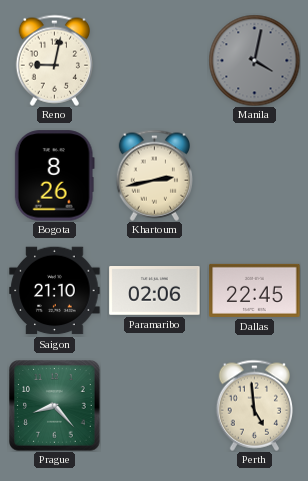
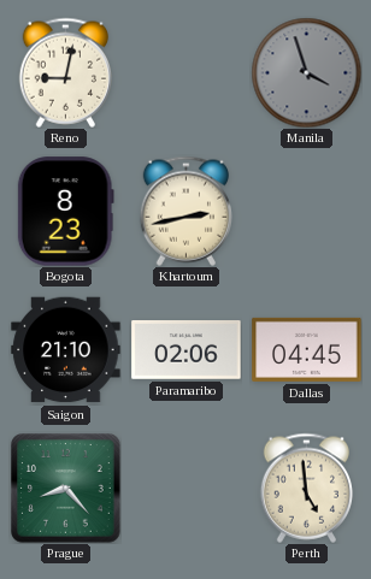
Manila: 4:02 -> 3:57 (306, 72)
Bogota: 8:26 -> 8:23 (65, 212)
Dallas: 22:45 -> 04:45 (307, 349)
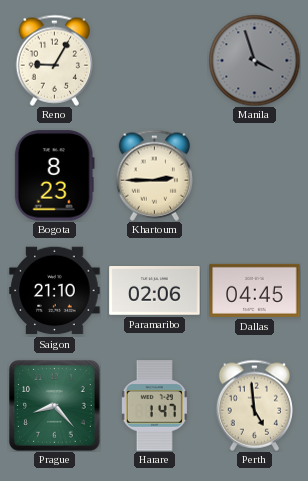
Reno: 9:02 -> 9:05 (54, 60)
Khartoum: 2:43 -> 2:45 (154, 175)
Harare: none -> 1:47 (154, 406)
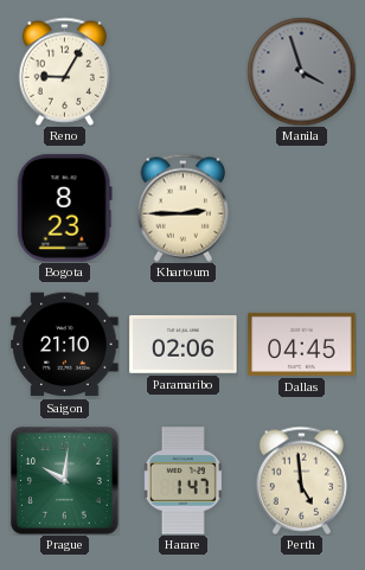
Prague: 8:23 -> 10:01 (65, 481)
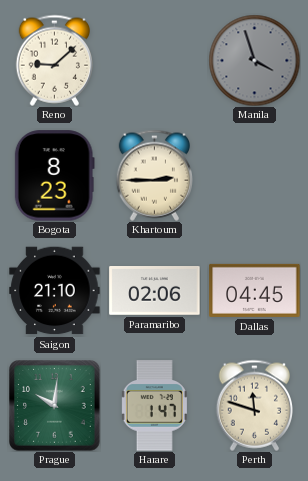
Reno: 9:05 -> 9:08 (54, 60)
Perth: 4:59 -> 11:48 (254, 405)
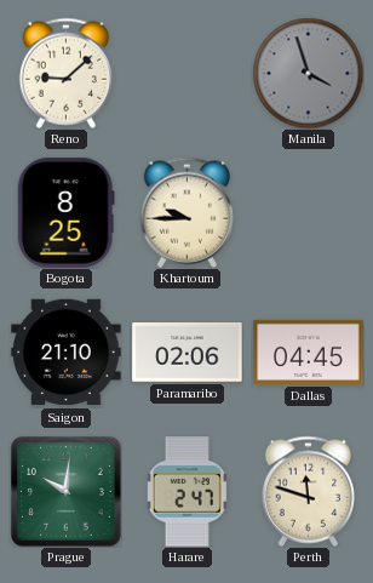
Bogota: 8:23 -> 8:25 (65, 213)
Khartoum: 2:45 -> 9:45 (187, 212)
Harare: 1:47 -> 2:47 (187, 492)
